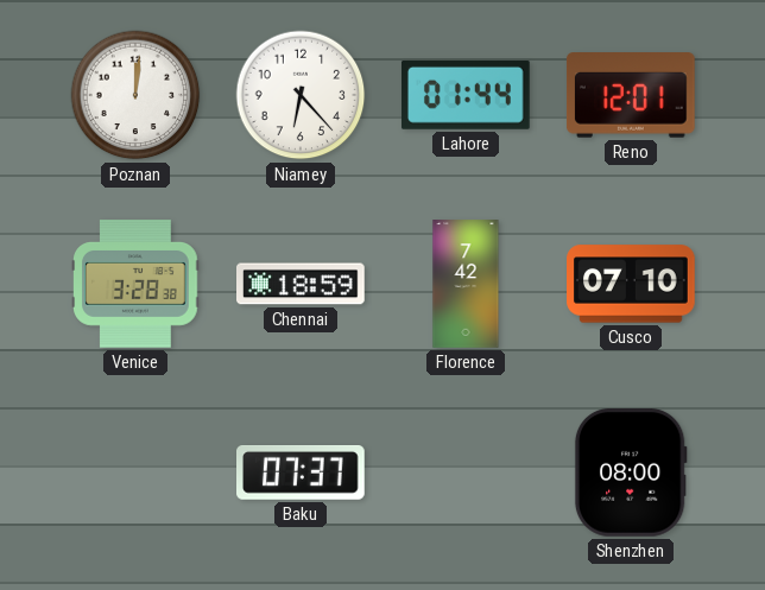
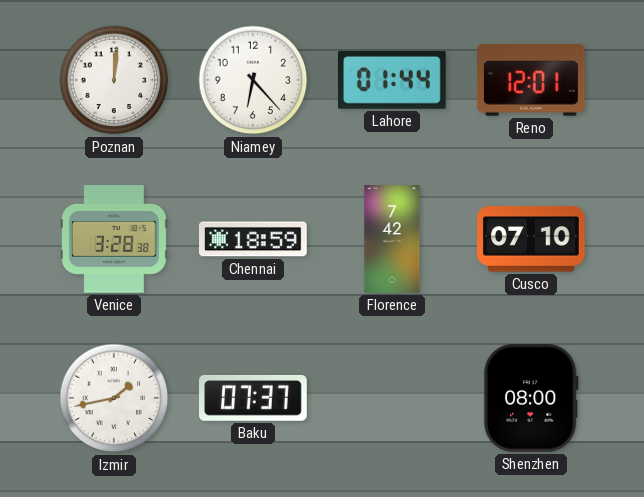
Izmir: none -> 1:43 (114, 398)
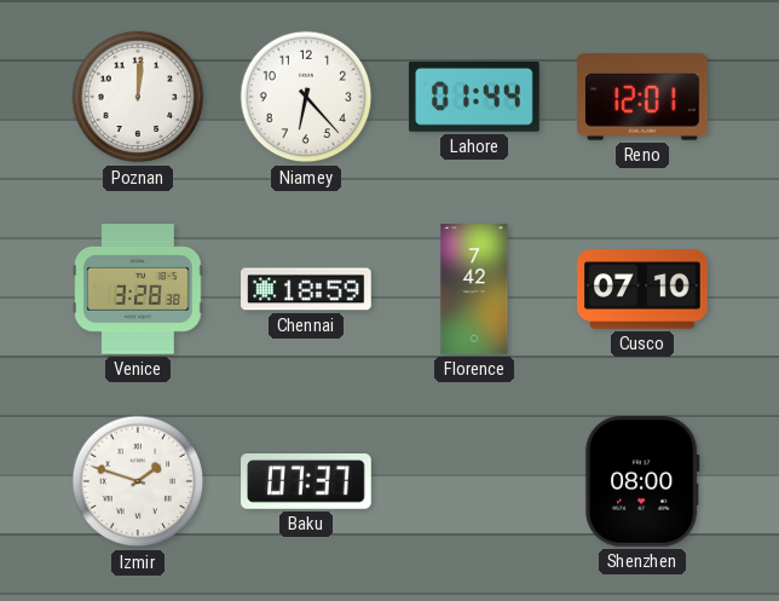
Izmir: 1:43 -> 1:48 (138, 481)
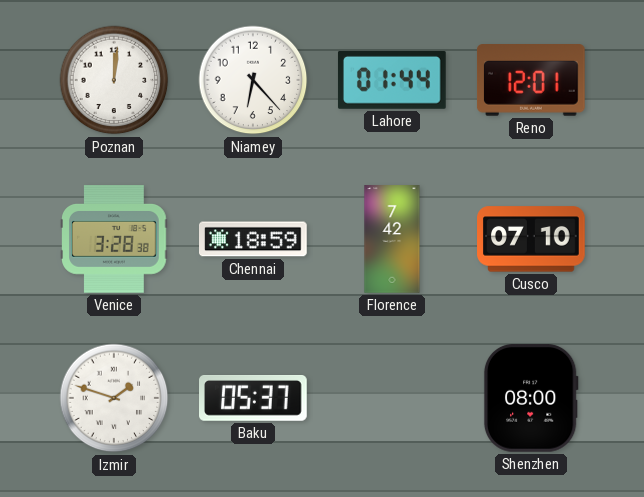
Baku: 07:37 -> 05:37 (254, 399)
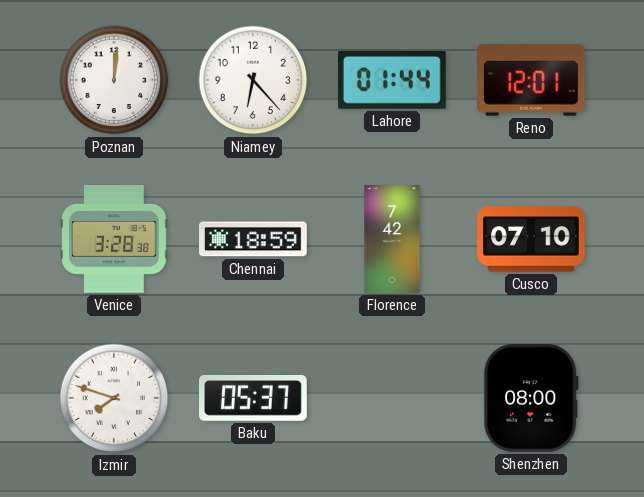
Izmir: 1:48 -> 7:48 (114, 398)
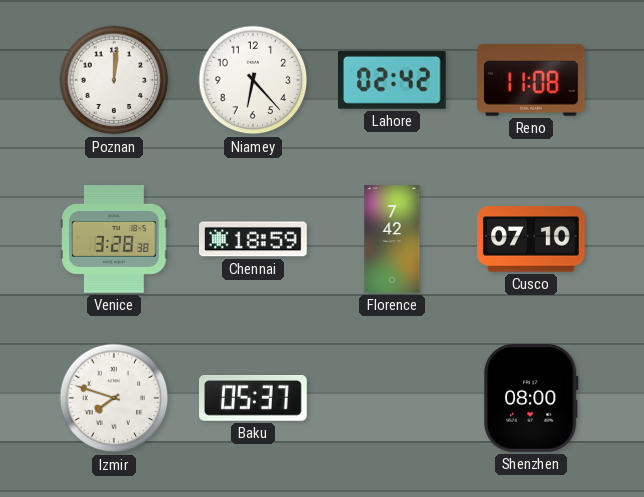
Lahore: 01:44 -> 02:42 (392, 80)
Reno: 12:01 -> 11:08 (531, 81)
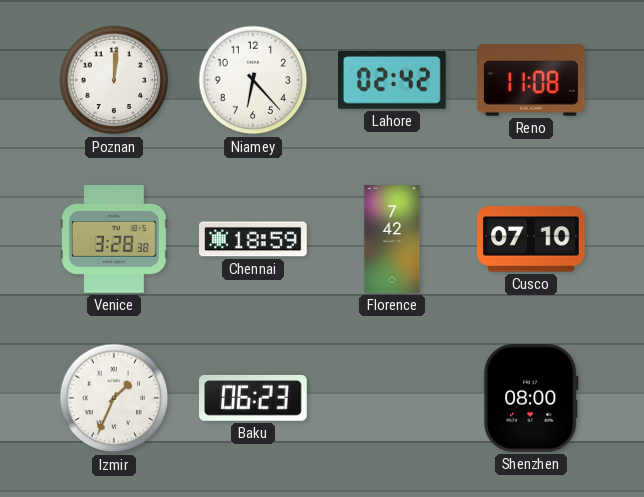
Izmir: 7:48 -> 1:34 (114, 398)
Baku: 05:37 -> 06:23 (254, 399)
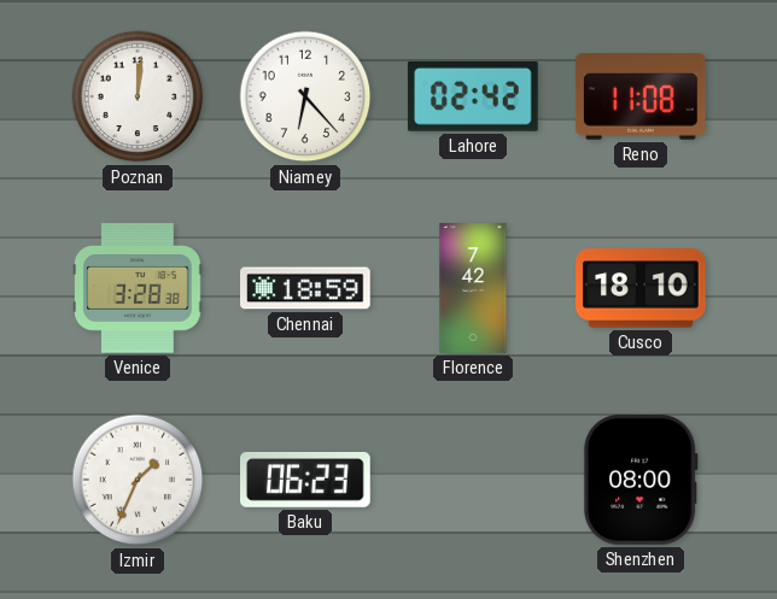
Cusco: 07:10 -> 18:10 (641, 288)
